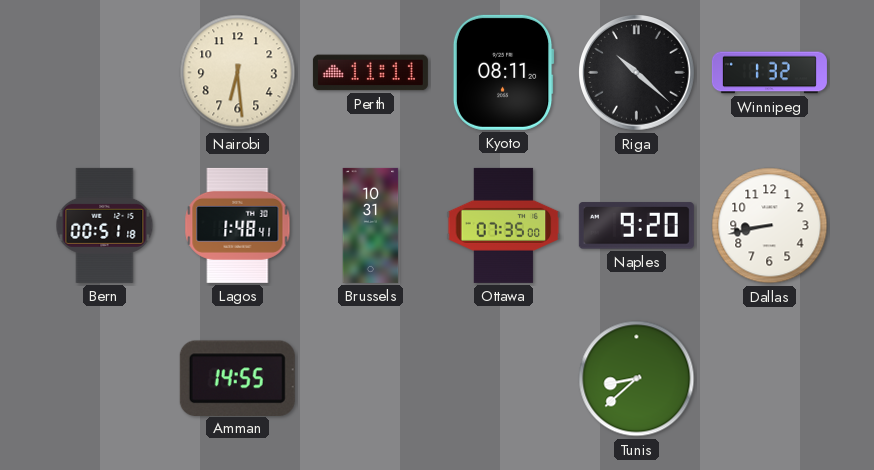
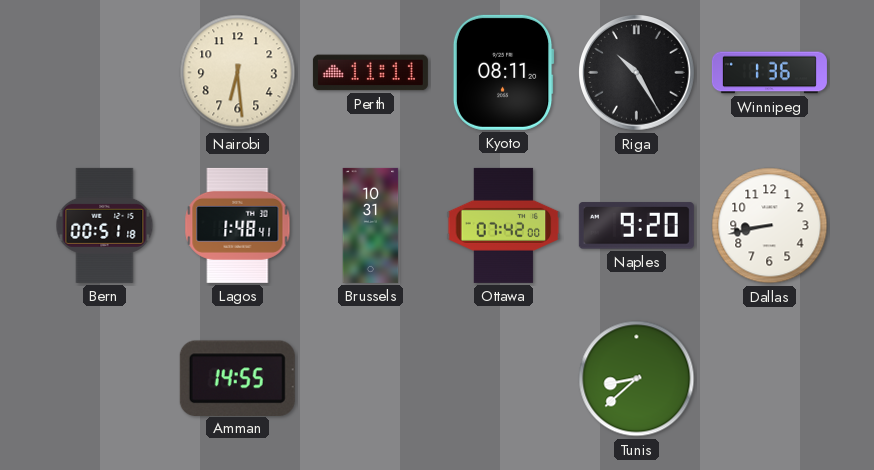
Riga: 10:22 -> 10:25 (637, 73)
Winnipeg: 1:32 -> 1:36 (769, 73)
Ottawa: 07:35 -> 07:42 (504, 225)
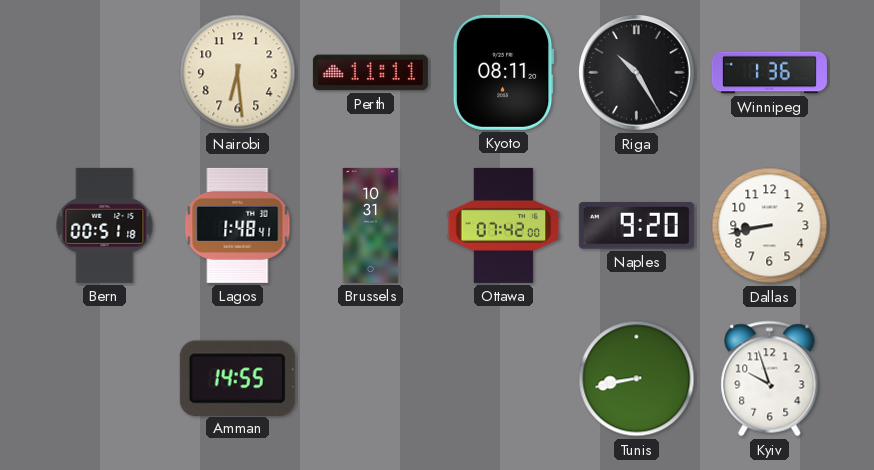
Tunis: 8:38 -> 8:43 (637, 379)
Kyiv: none -> 9:57 (770, 379)
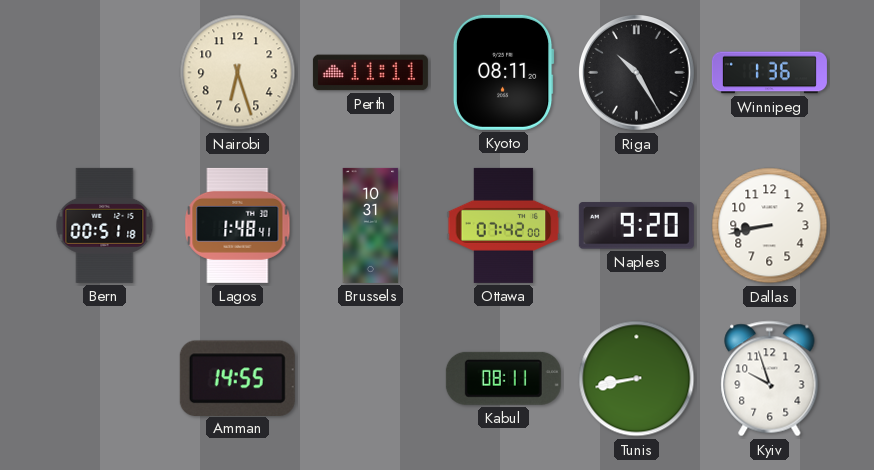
Nairobi: 6:29 -> 6:27 (238, 73)
Kabul: none -> 08:11 (503, 378)
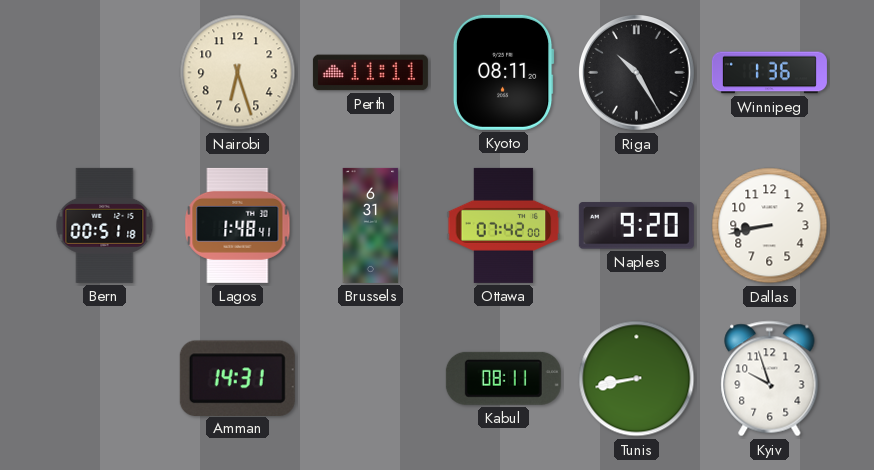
Brussels: 10:31 -> 6:31 (371, 225)
Amman: 14:55 -> 14:31 (237, 378)
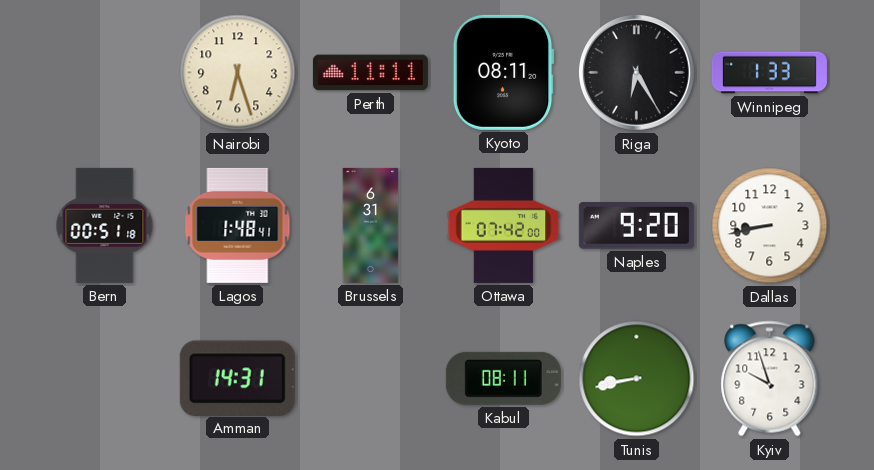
Riga: 10:25 -> 6:25 (637, 73)
Winnipeg: 1:36 -> 1:33 (769, 73)
